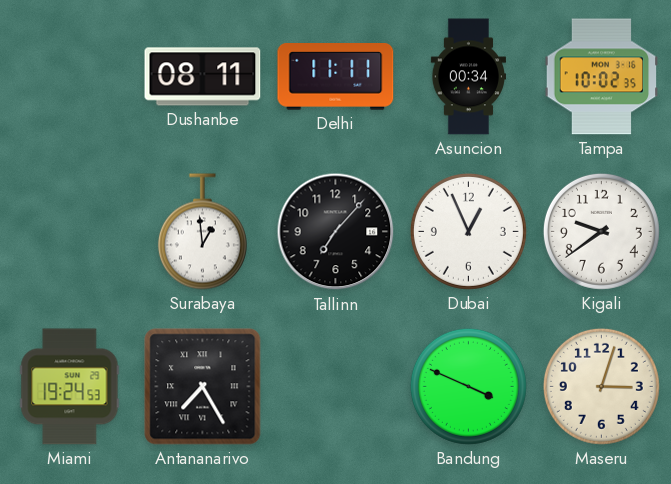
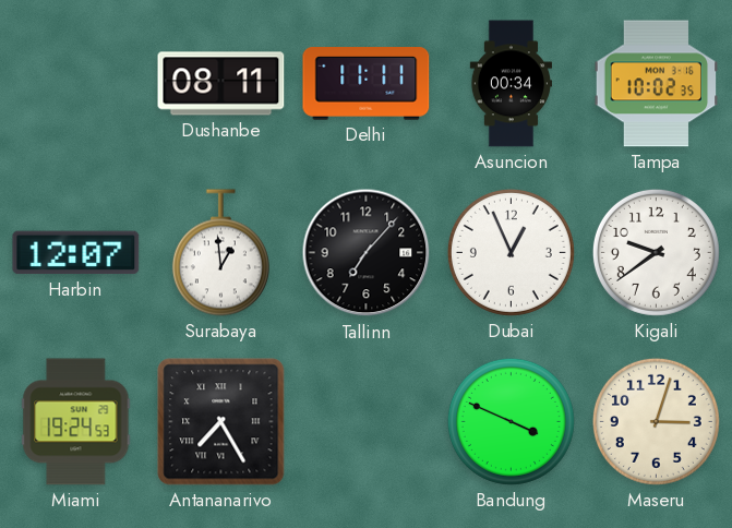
Harbin: none -> 12:07 (76, 253)
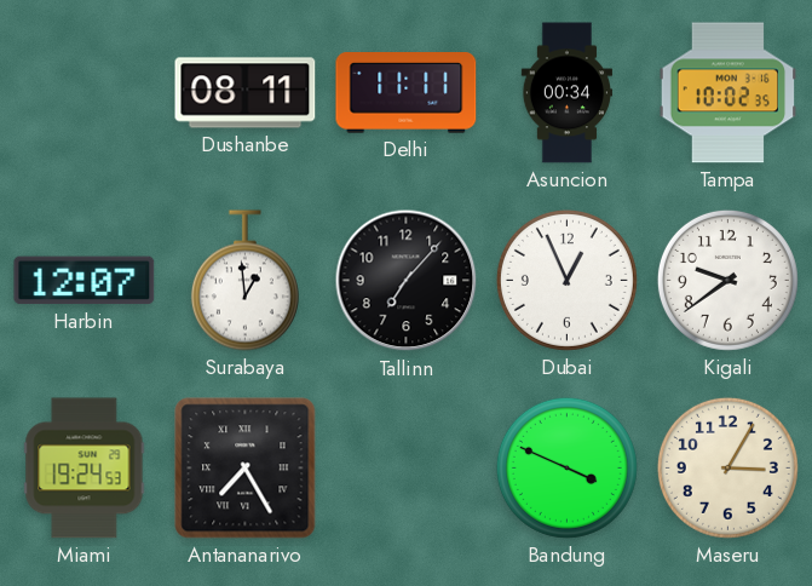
Maseru: 3:03 -> 3:05 (727, 467)
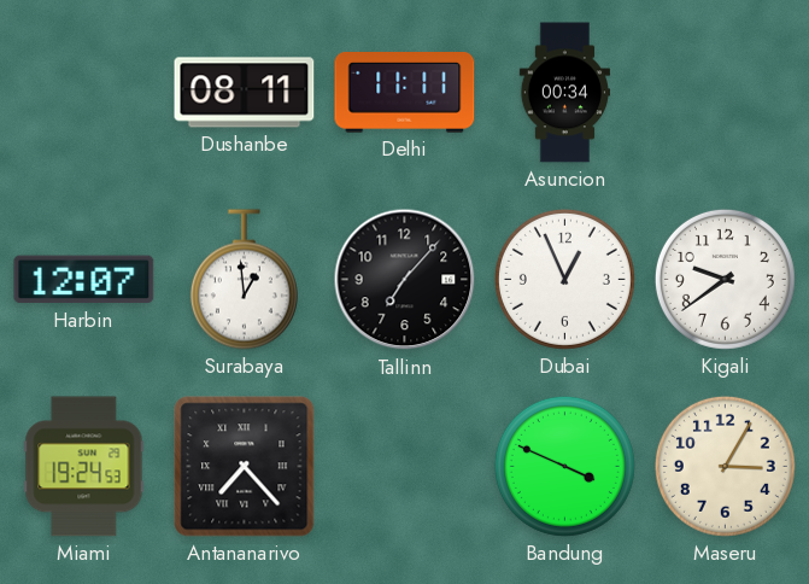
Tampa: 10:02 -> none (729, 93)
Antananarivo: 7:25 -> 7:23 (245, 467)
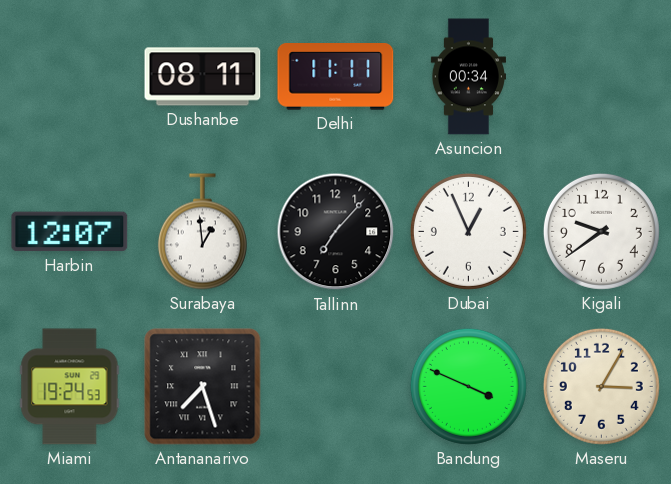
Antananarivo: 7:23 -> 7:27 (203, 387)
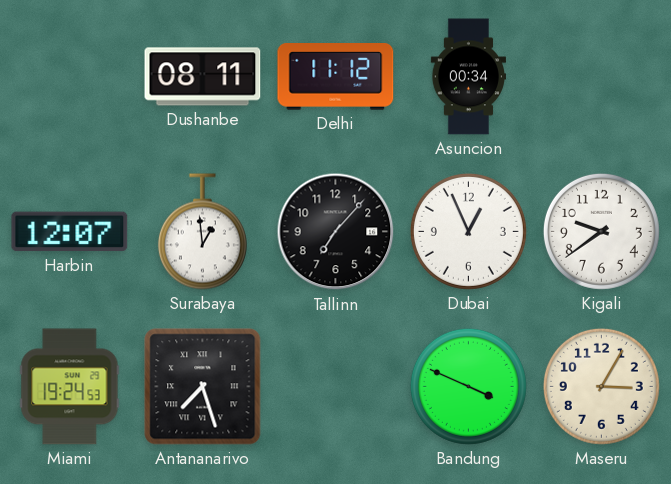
Delhi: 11:11 -> 11:12 (336, 77)
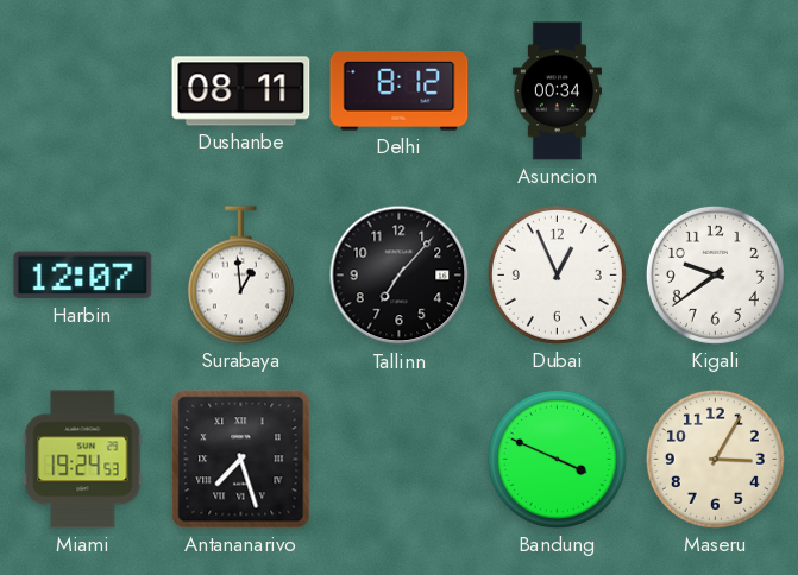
Delhi: 11:12 -> 8:12 (400, 91)
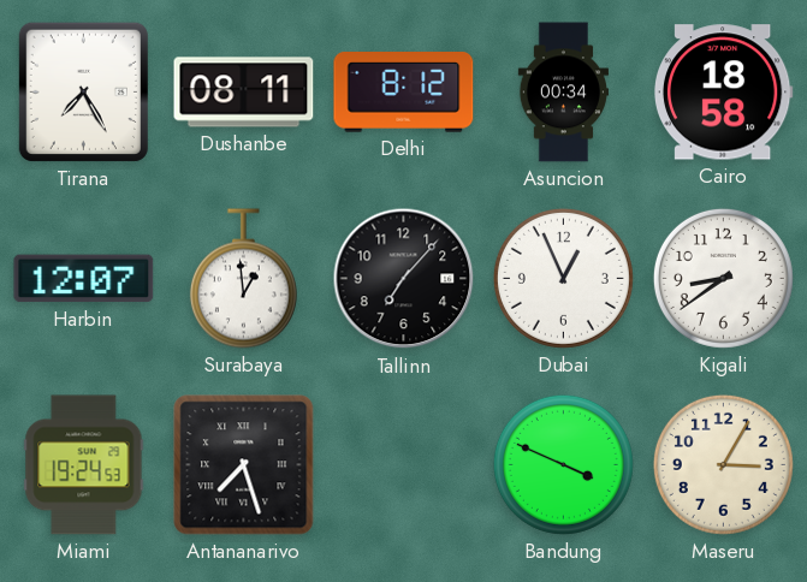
Tirana: none -> 7:25 (83, 91)
Cairo: none -> 18:58 (723, 93)
Kigali: 9:39 -> 8:39 (723, 278)
